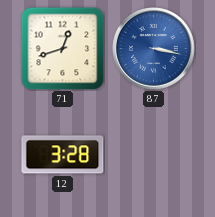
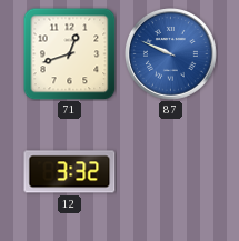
87: 3:17 -> 9:49 (171, 54)
12: 3:28 -> 3:32 (70, 172)
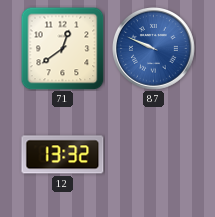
71: 12:42 -> 12:39 (62, 48)
12: 3:32 -> 13:32 (63, 155)
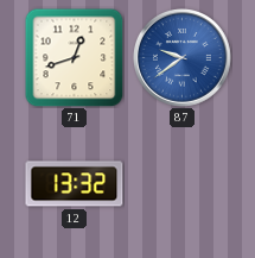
71: 12:39 -> 12:42 (74, 57)
87: 9:49 -> 9:39 (183, 58)
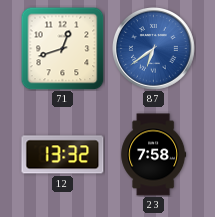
87: 9:39 -> 6:39 (154, 49)
23: none -> 7:58 (154, 155)
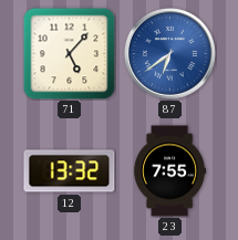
71: 12:42 -> 5:07 (69, 53)
23: 7:58 -> 7:55 (170, 171)
